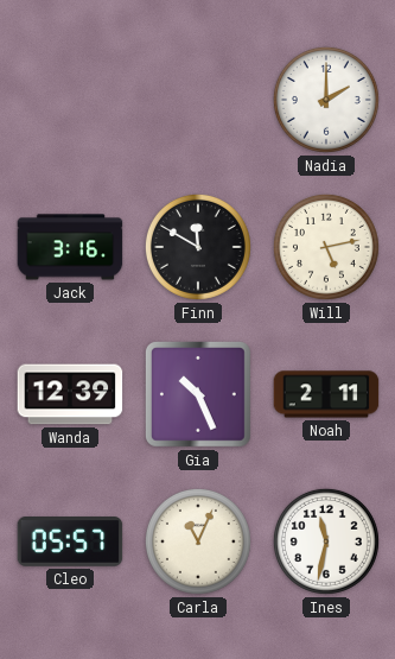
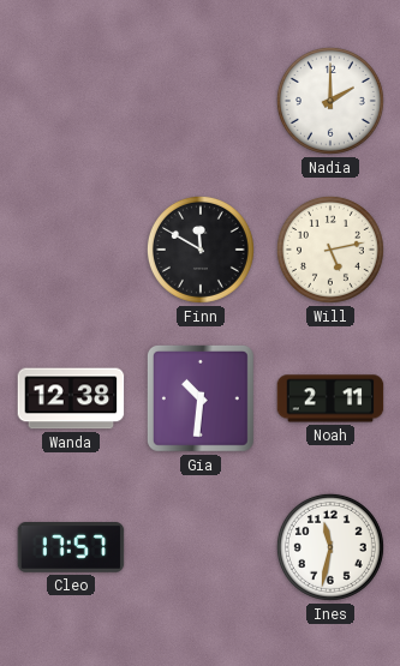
Jack: 3:16 -> none (70, 247)
Wanda: 12:39 -> 12:38 (71, 398)
Gia: 10:26 -> 10:31 (201, 398)
Cleo: 05:57 -> 17:57 (71, 548)
Carla: 11:04 -> none (198, 541)
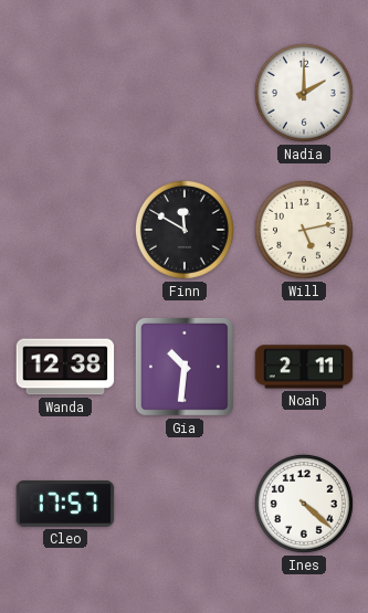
Ines: 11:32 -> 4:22 (304, 504)
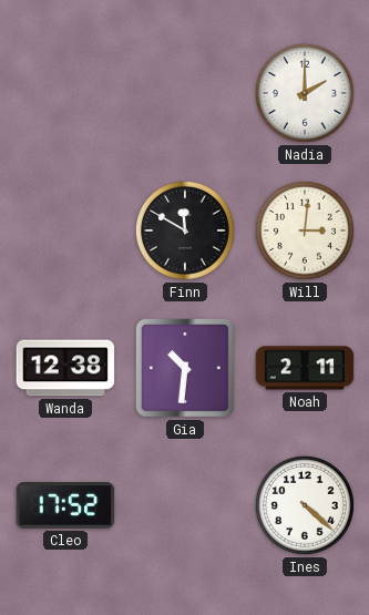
Will: 5:13 -> 3:01 (305, 230)
Cleo: 17:57 -> 17:52 (65, 506)
